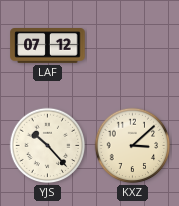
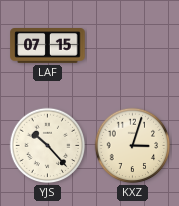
LAF: 07:12 -> 07:15 (48, 46)
KXZ: 3:08 -> 3:03 (133, 146)
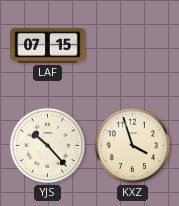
KXZ: 3:03 -> 3:57 (133, 146)
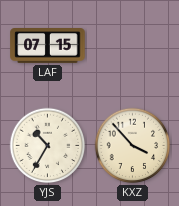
YJS: 10:23 -> 10:35 (48, 146)
KXZ: 3:57 -> 3:53 (133, 146)
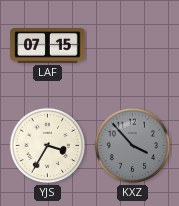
YJS: 10:35 -> 3:35 (48, 146)
KXZ dial: cream -> grey (133, 146)
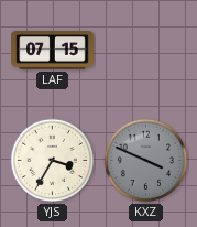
KXZ: 3:53 -> 3:49 (146, 161)
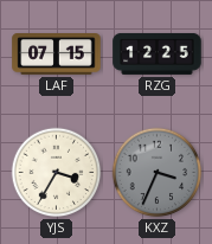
RZG: none -> 12:25 (158, 53)
KXZ: 3:49 -> 3:34 (158, 173)
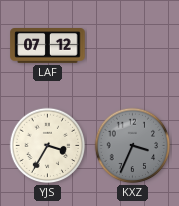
LAF: 07:15 -> 07:12 (48, 46)
RZG: 12:25 -> none (158, 53)
